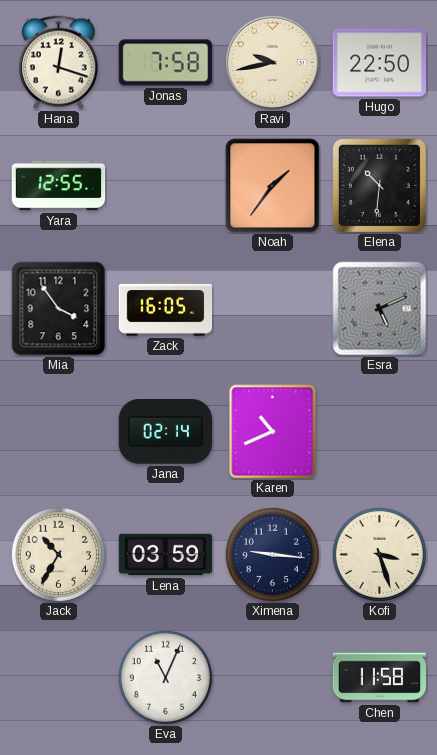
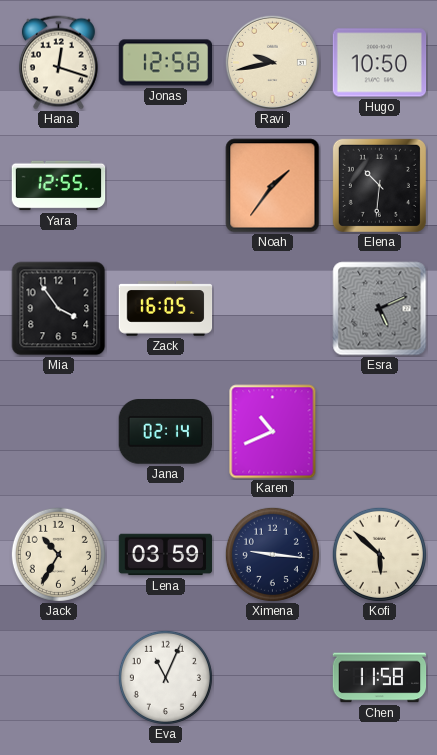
Jonas: 7:58 -> 12:58 (166, 63)
Hugo: 22:50 -> 10:50 (380, 63)
Kofi: 3:27 -> 5:52 (379, 554)
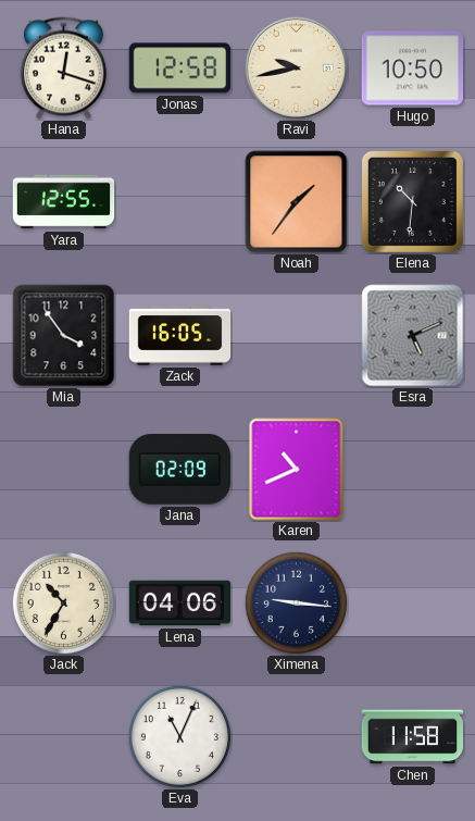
Jana: 02:14 -> 02:09 (179, 470)
Lena: 03:59 -> 04:06 (180, 604)
Kofi: 5:52 -> none (379, 554)
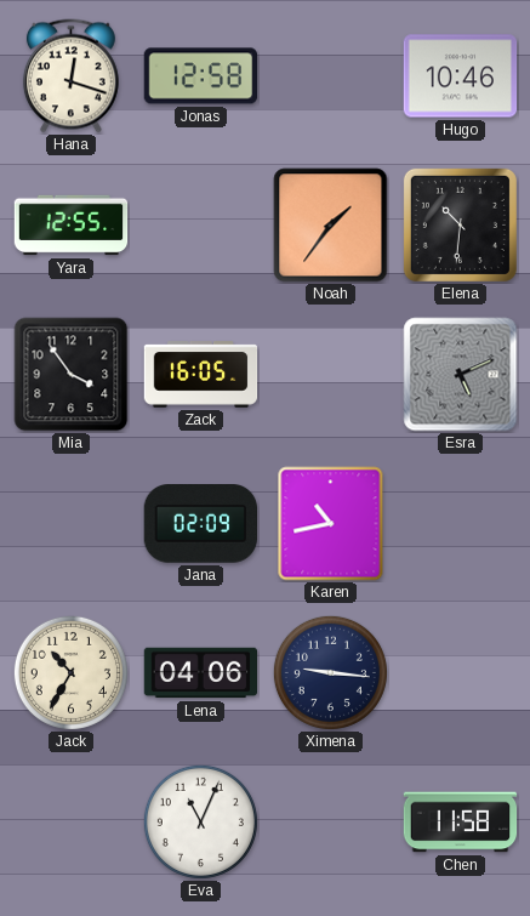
Ravi: 9:43 -> none (296, 67)
Hugo: 10:50 -> 10:46 (461, 76)
Karen: 10:41 -> 10:43 (331, 524)
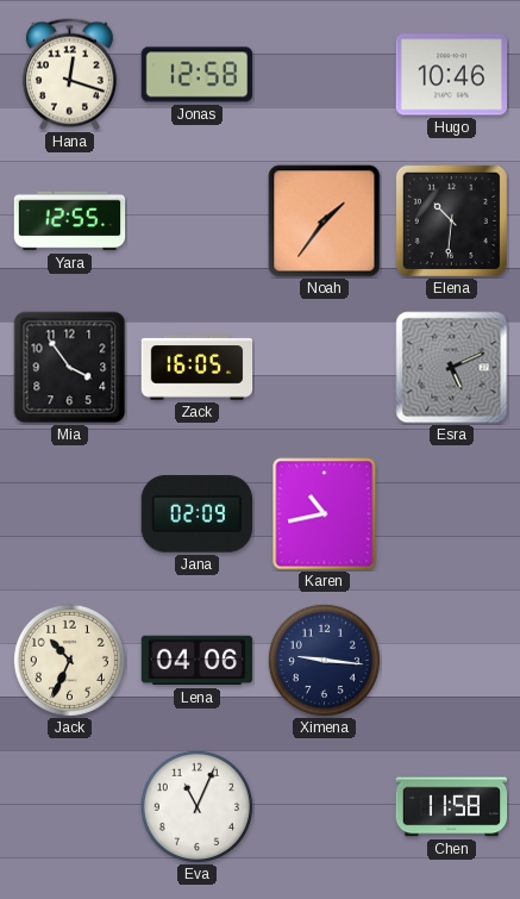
Jack: 10:35 -> 10:34 (69, 660)
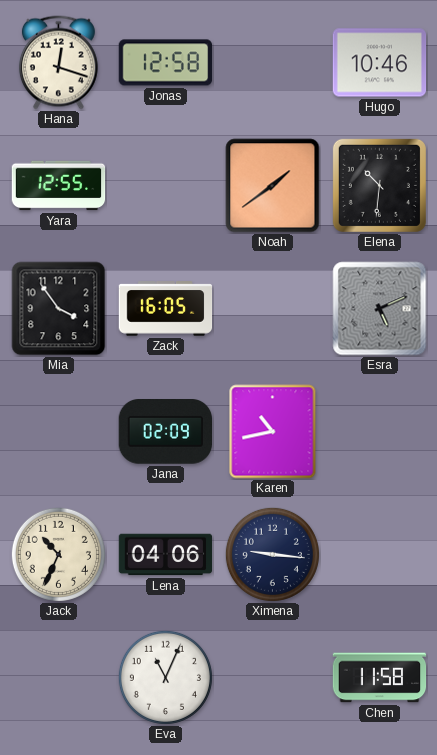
Noah: 1:36 -> 1:39 (273, 186)
